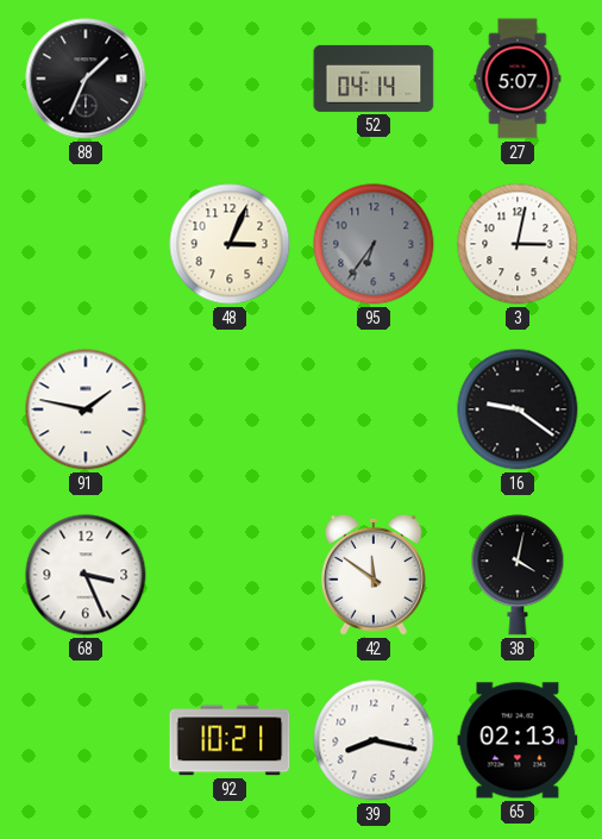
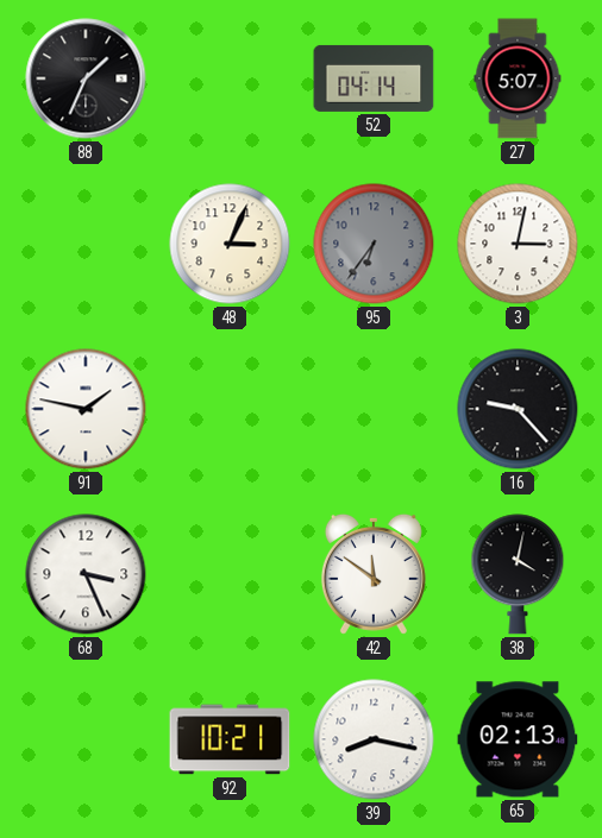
16: 9:21 -> 9:23 (518, 409)
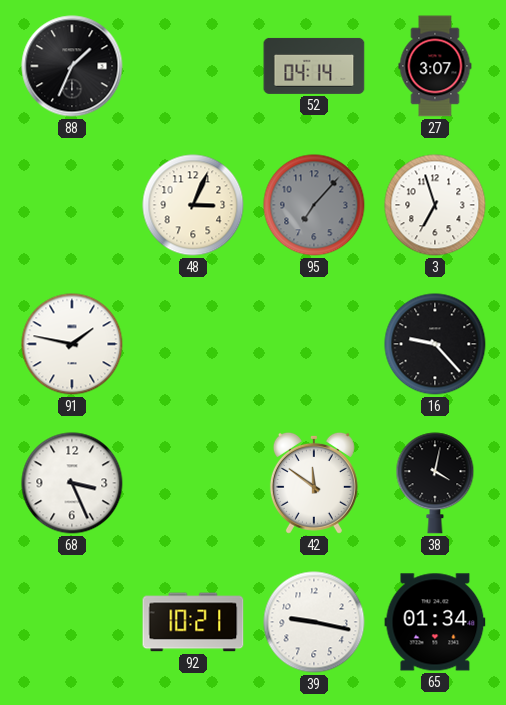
27: 5:07 -> 3:07 (435, 66)
95: 6:36 -> 7:07 (314, 205)
3: 3:02 -> 6:57 (435, 205)
39: 8:17 -> 9:17 (314, 622)
65: 02:13 -> 01:34 (435, 622)
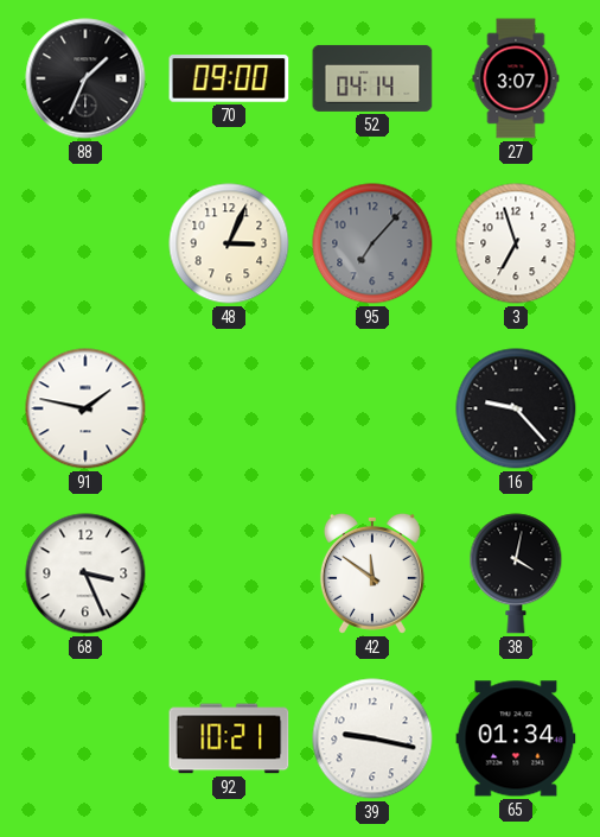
70: none -> 09:00 (229, 78)
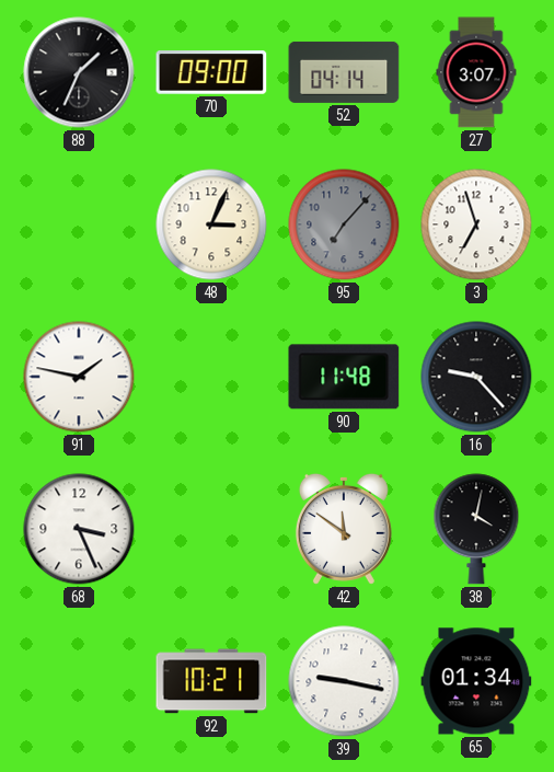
90: none -> 11:48 (344, 377)
